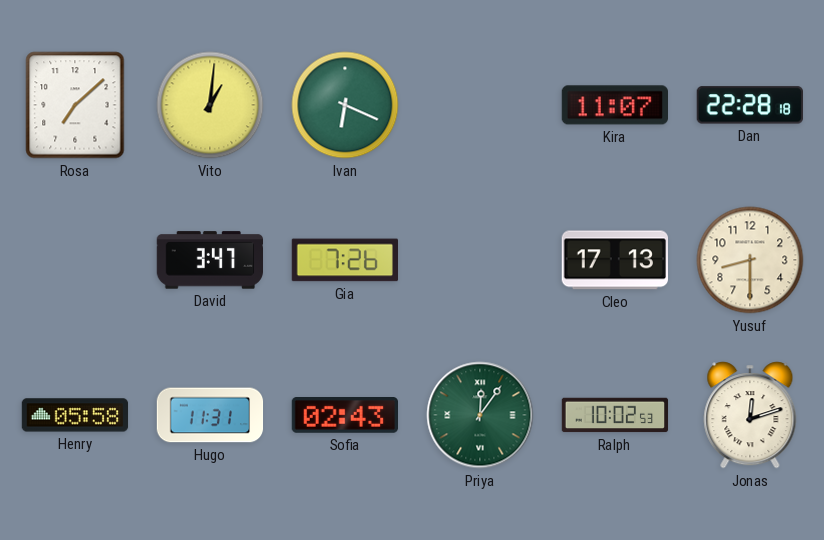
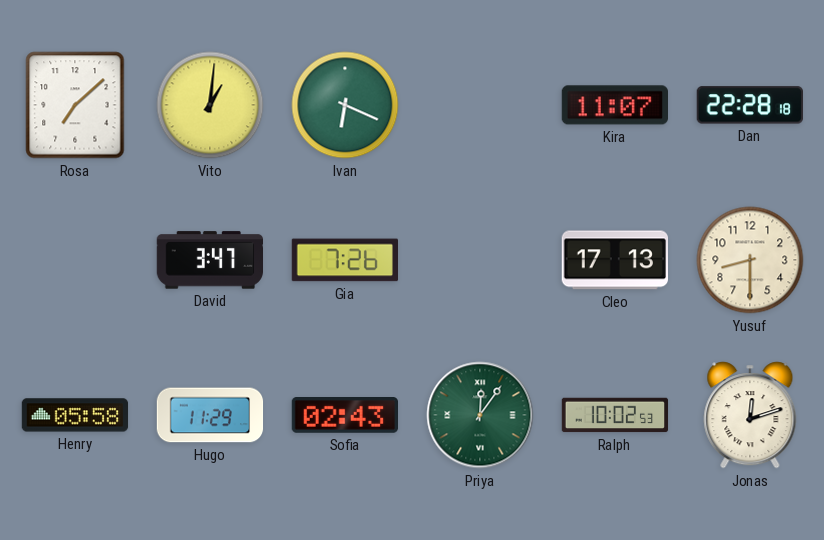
Hugo: 11:31 -> 11:29 (210, 415)
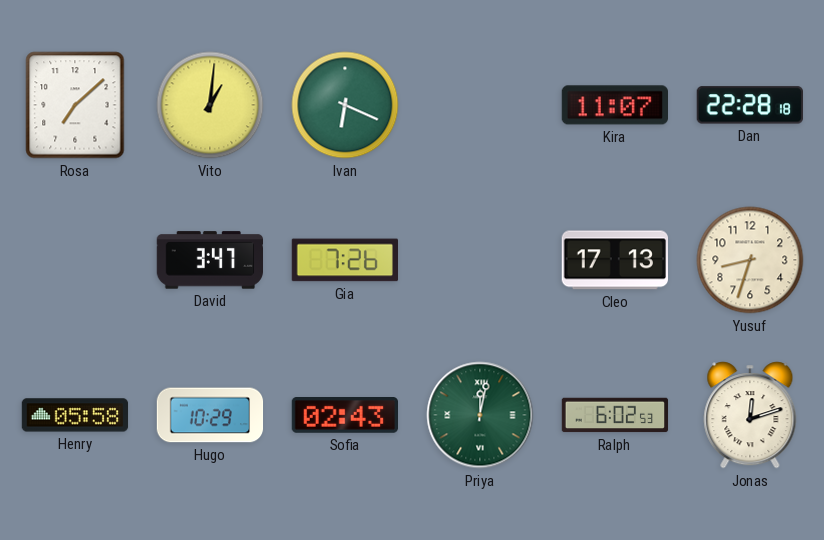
Yusuf: 8:30 -> 8:33 (750, 260)
Hugo: 11:29 -> 10:29 (210, 415)
Priya: 12:06 -> 12:02 (480, 415)
Ralph: 10:02 -> 6:02 (615, 415)
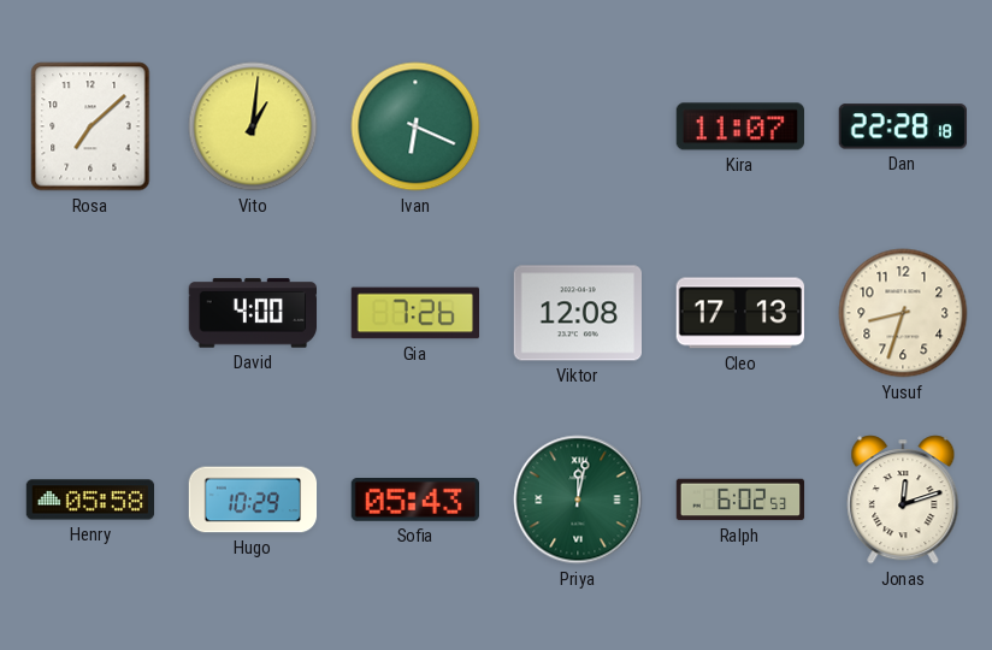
David: 3:47 -> 4:00 (253, 313)
Viktor: none -> 12:08 (577, 313)
Sofia: 02:43 -> 05:43 (414, 501)
